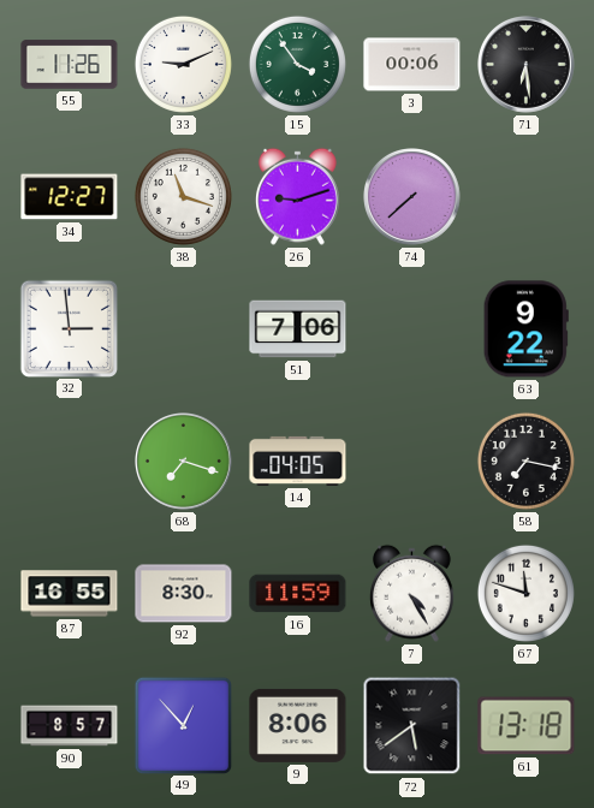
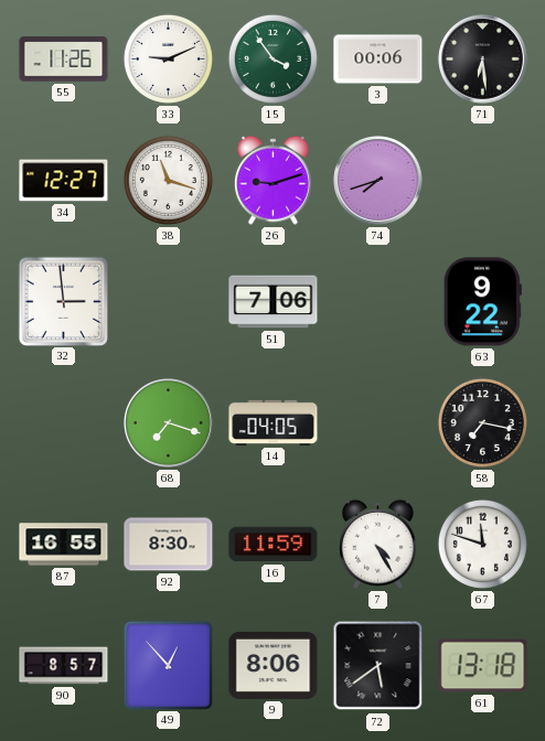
74: 7:38 -> 7:42 (378, 181)
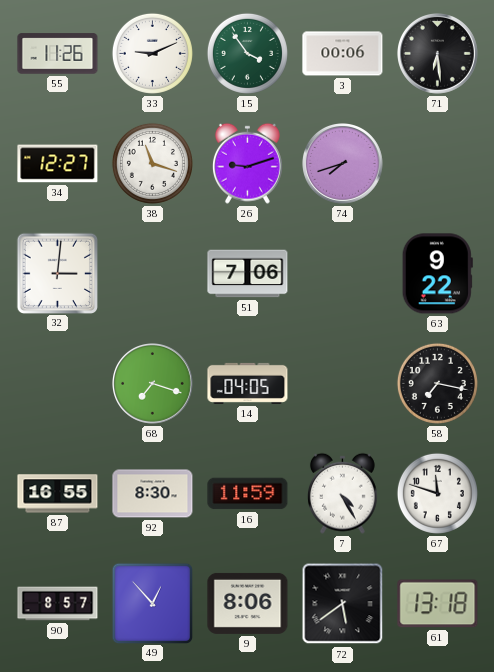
32: 2:59 -> 3:01 (57, 273)
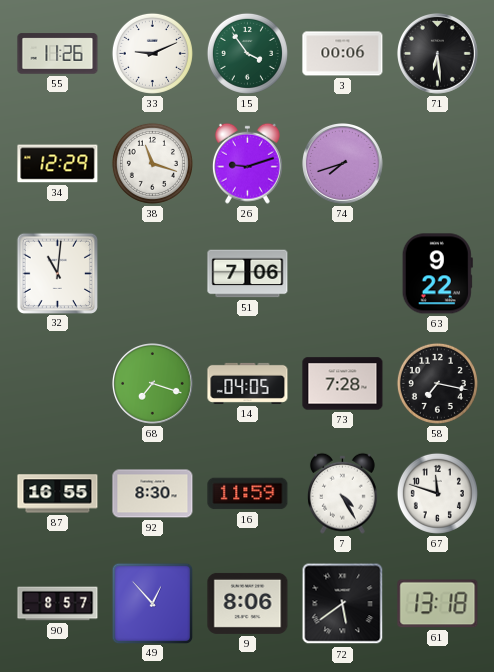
34: 12:27 -> 12:29 (58, 164)
32: 3:01 -> 11:01 (57, 273)
73: none -> 7:28 (343, 384)
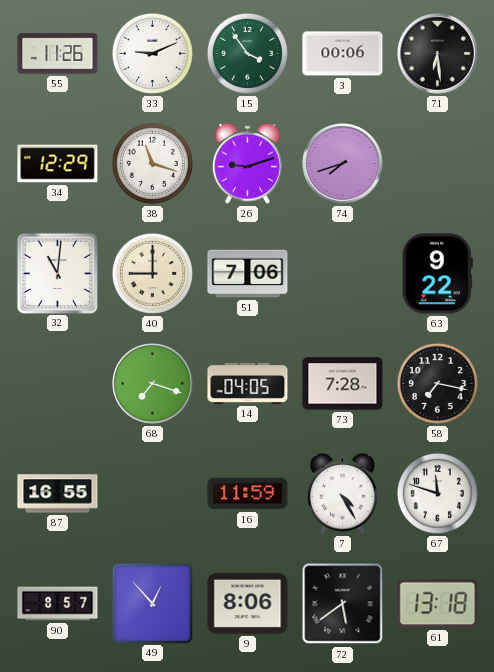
40: none -> 9:00 (152, 273)
92: 8:30 -> none (153, 494)
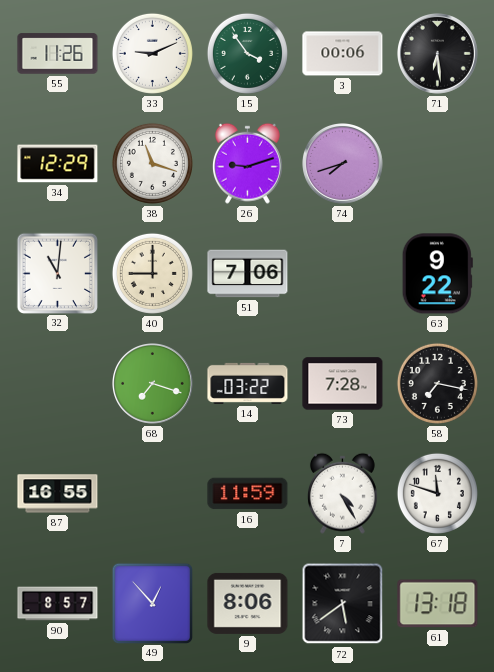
14: 04:05 -> 03:22 (248, 383)
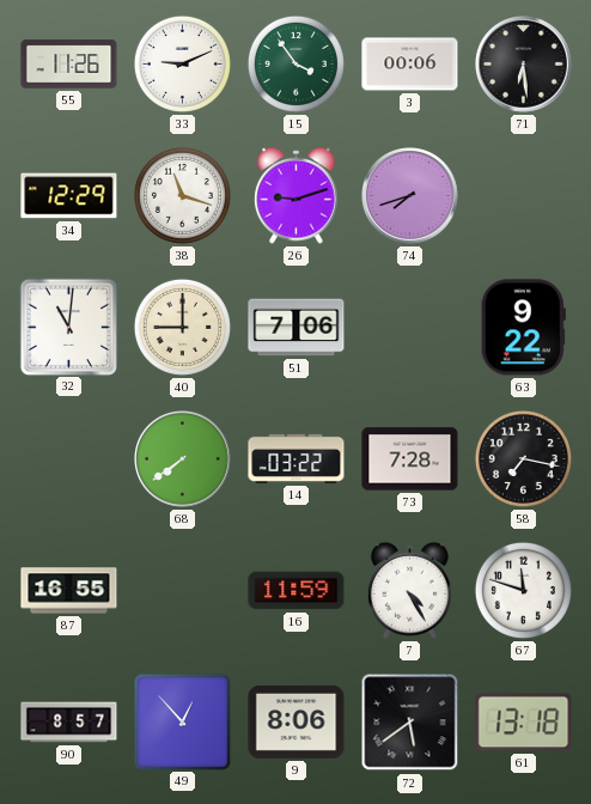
68: 7:18 -> 7:39 (183, 459)
